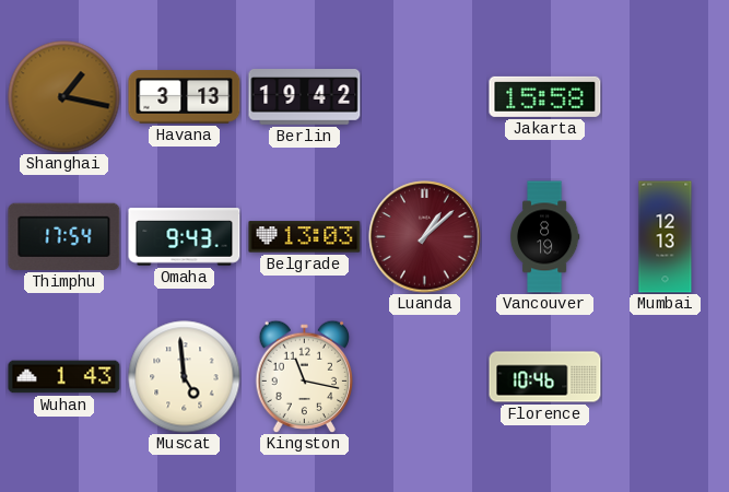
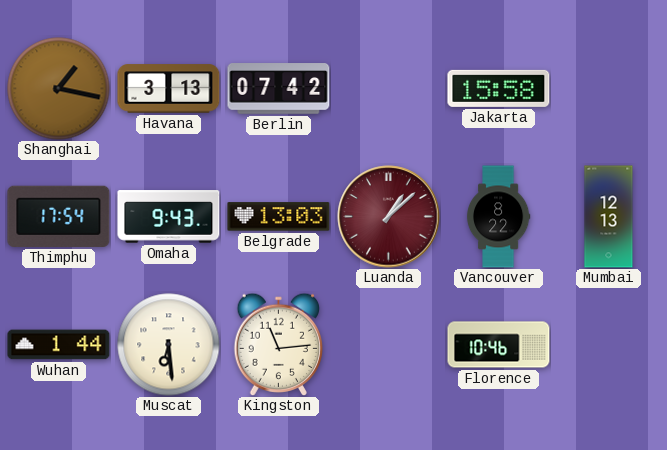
Berlin: 19:42 -> 07:42 (279, 89)
Vancouver: 8:19 -> 8:22 (498, 217)
Wuhan: 1:43 -> 1:44 (59, 345)
Muscat: 4:59 -> 6:29 (169, 345)
Kingston: 11:17 -> 11:14 (278, 344)
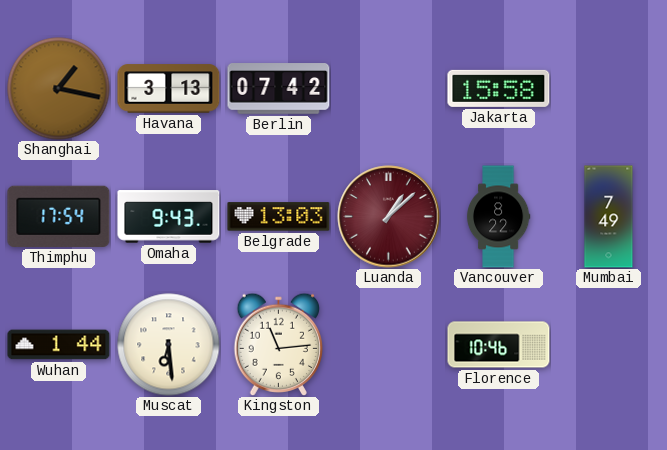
Mumbai: 12:13 -> 7:49 (609, 217)
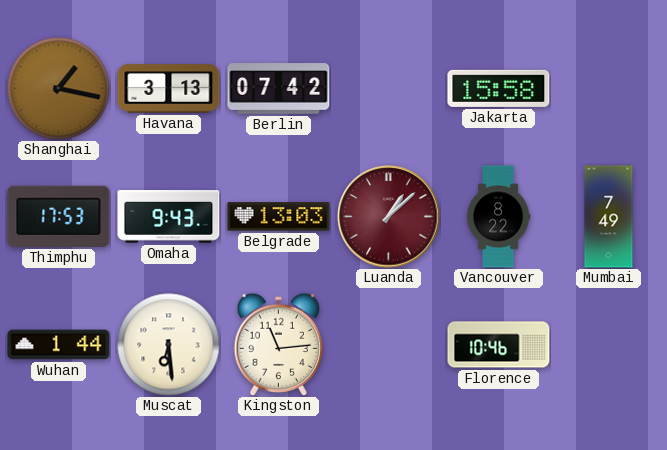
Thimphu: 17:54 -> 17:53 (59, 216)
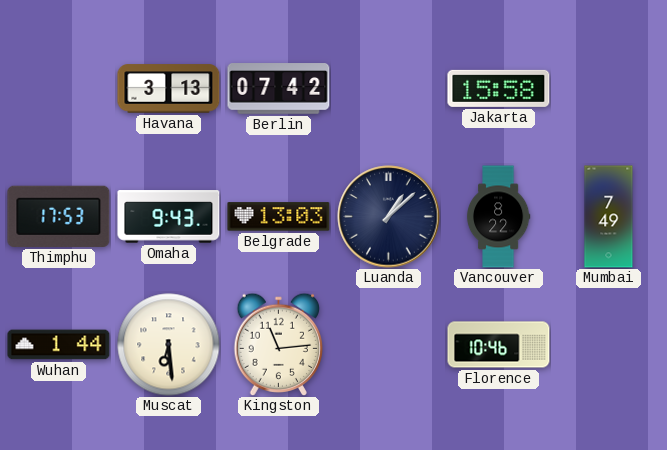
Shanghai: 1:17 -> none (59, 89)
Luanda dial: burgundy -> navy (389, 217)
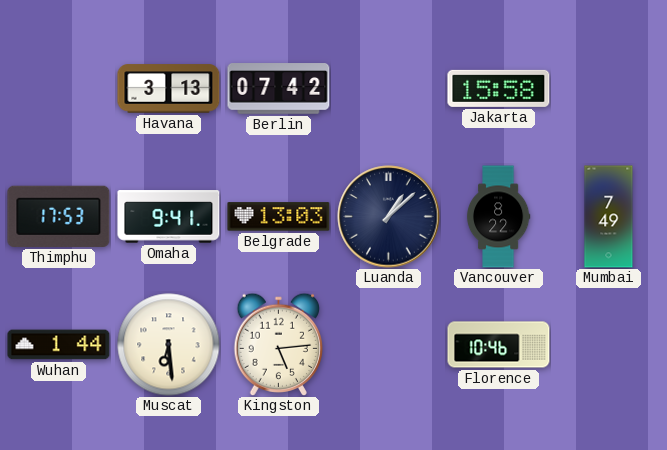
Omaha: 9:43 -> 9:41 (169, 217)
Kingston: 11:14 -> 5:14 (278, 344)
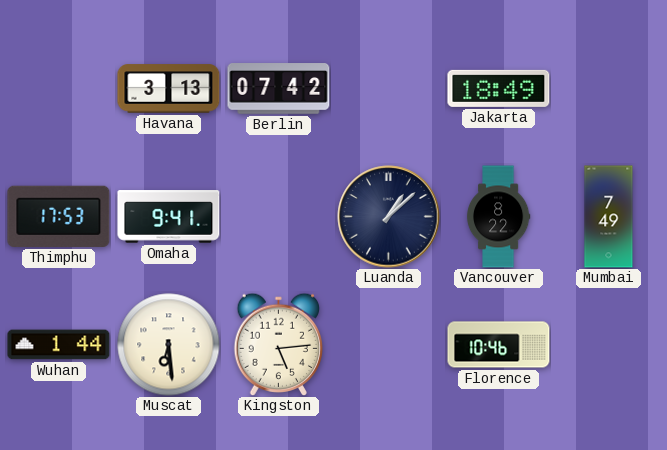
Jakarta: 15:58 -> 18:49 (499, 88)
Belgrade: 13:03 -> none (279, 217)
